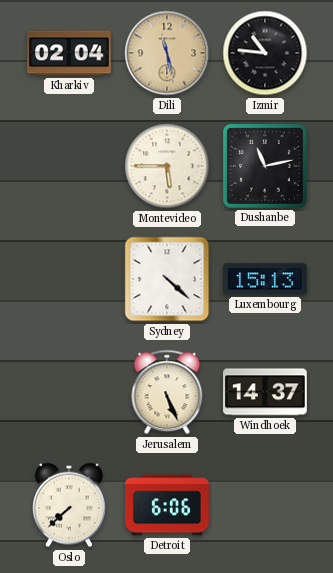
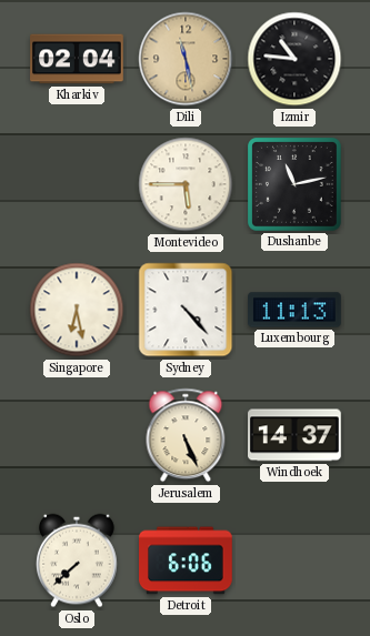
Singapore: none -> 6:28 (77, 310)
Sydney: 4:22 -> 4:23 (186, 310)
Luxembourg: 15:13 -> 11:13 (294, 310)
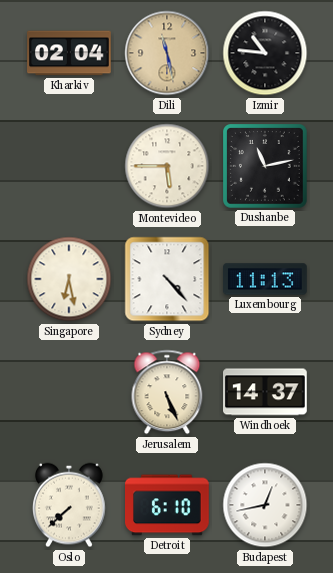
Detroit: 6:06 -> 6:10 (168, 505)
Budapest: none -> 12:43 (265, 505)
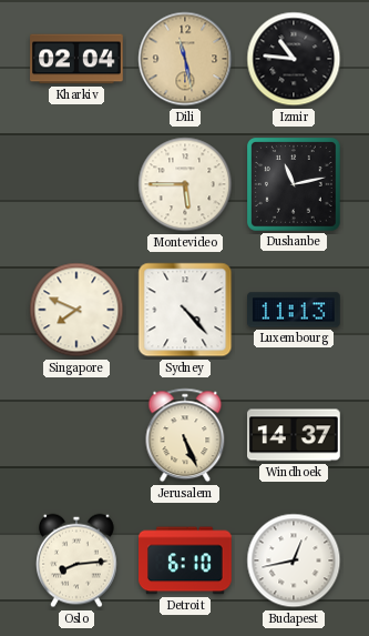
Singapore: 6:28 -> 7:49 (76, 310)
Oslo: 7:38 -> 8:14 (78, 561)
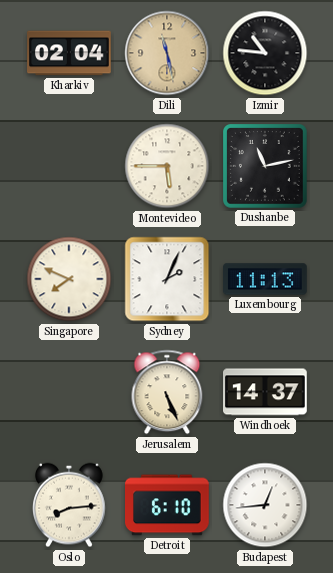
Sydney: 4:23 -> 2:04 (167, 279)
Budapest: 12:43 -> 12:44 (265, 505)
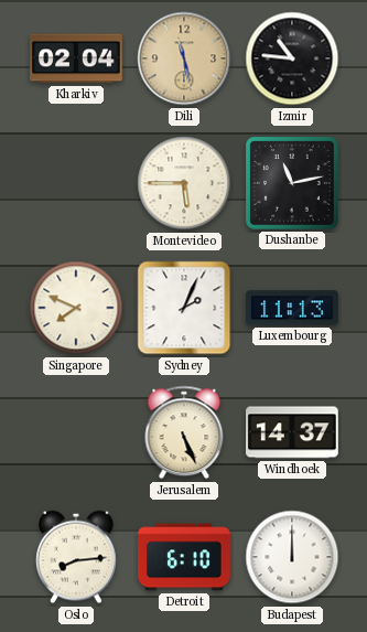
Budapest: 12:44 -> 12:00 (292, 557)
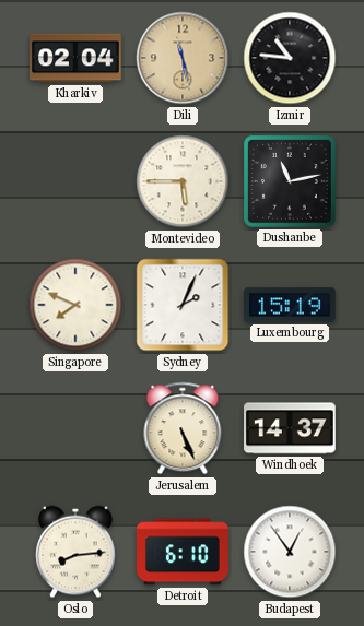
Luxembourg: 11:13 -> 15:19 (290, 305)
Budapest: 12:00 -> 12:54 (290, 552)
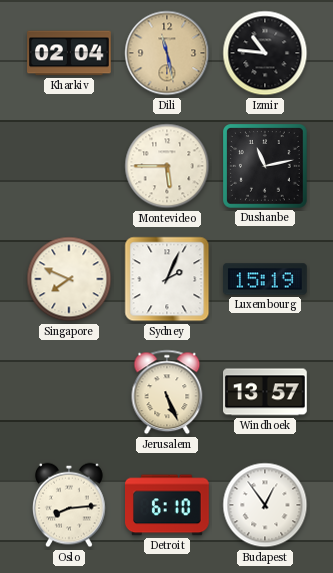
Windhoek: 14:37 -> 13:57 (266, 392)
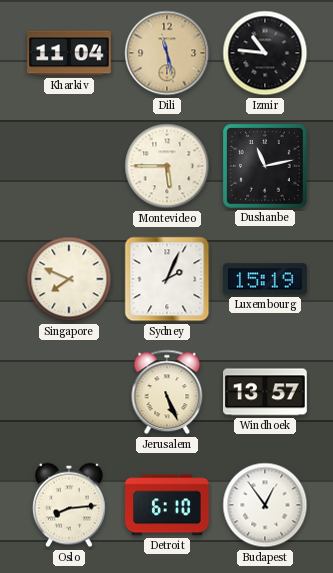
Kharkiv: 02:04 -> 11:04 (69, 53)
